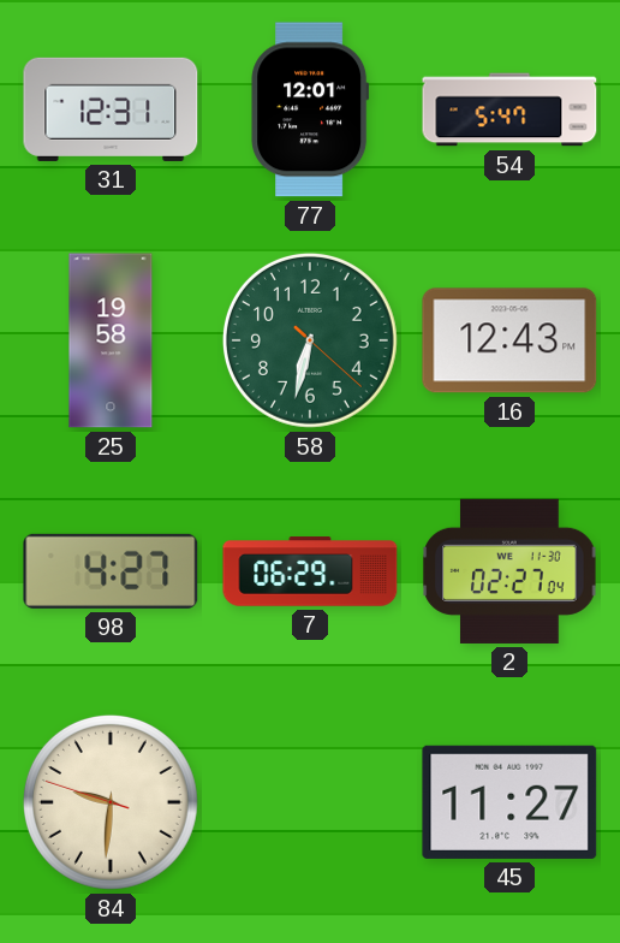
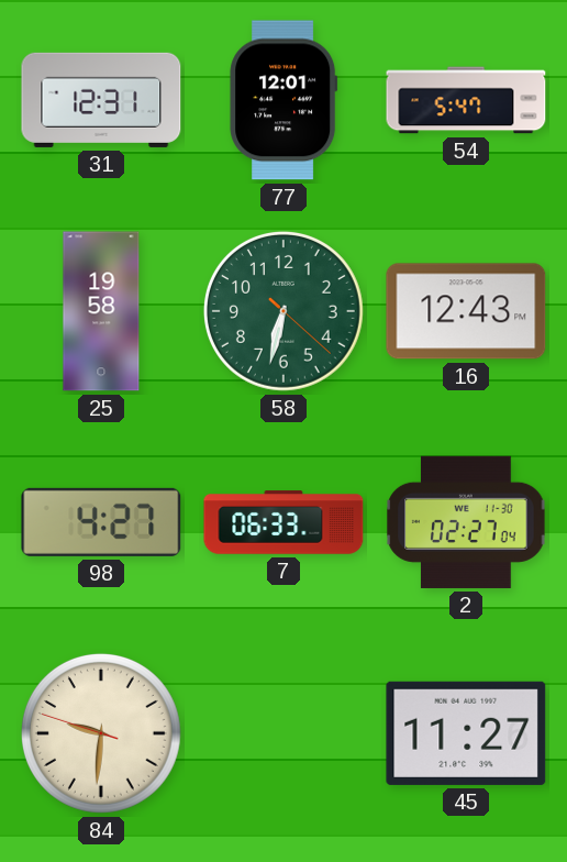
7: 06:29 -> 06:33 (283, 522)
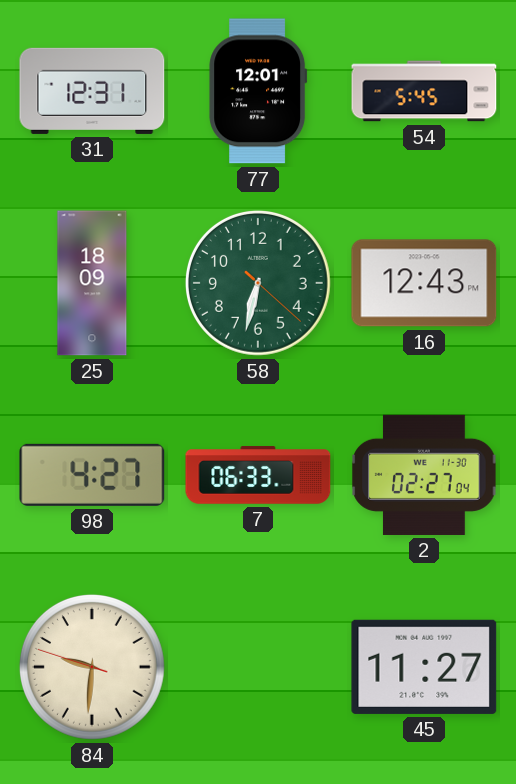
54: 5:47 -> 5:45 (424, 91)
25: 19:58 -> 18:09 (92, 283)
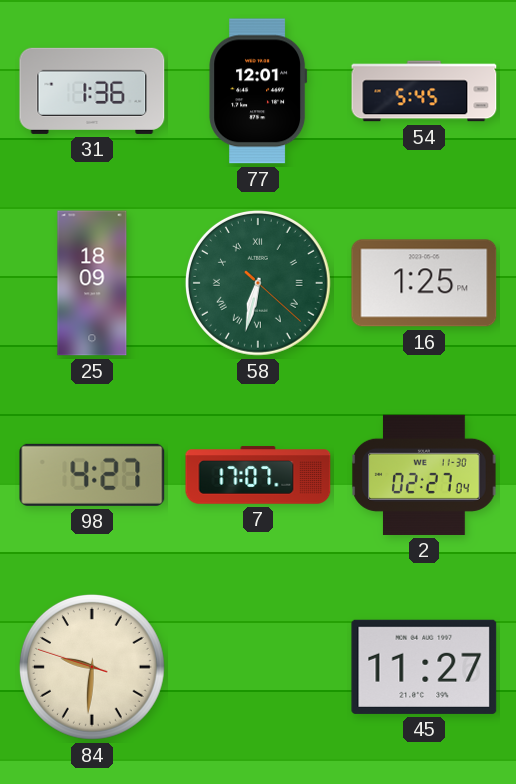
31: 12:31 -> 1:36 (92, 91)
58 numerals: Arabic -> Roman (258, 283)
16: 12:43 -> 1:25 (424, 283)
7: 06:33 -> 17:07 (258, 475)
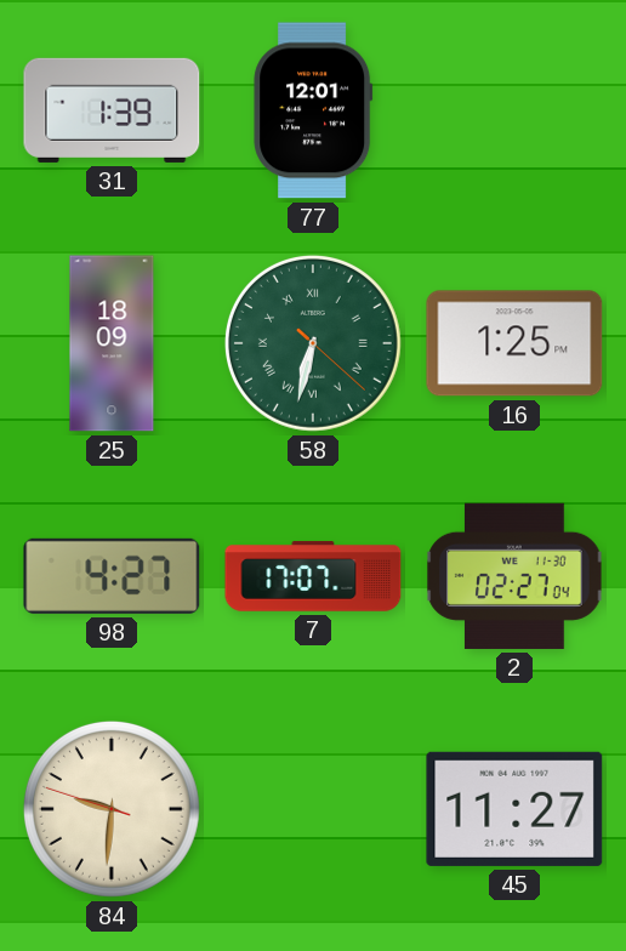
31: 1:36 -> 1:39 (112, 110)
54: 5:45 -> none (424, 91)
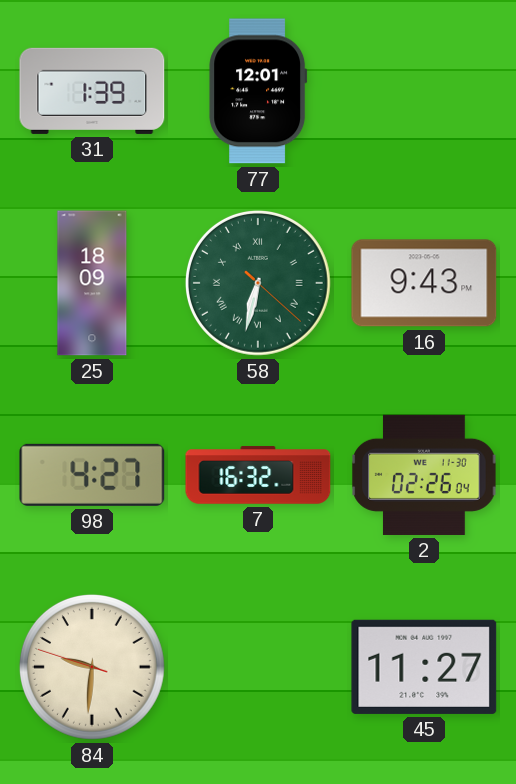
16: 1:25 -> 9:43 (424, 283)
7: 17:07 -> 16:32 (258, 475)
2: 02:27 -> 02:26 (424, 475)
